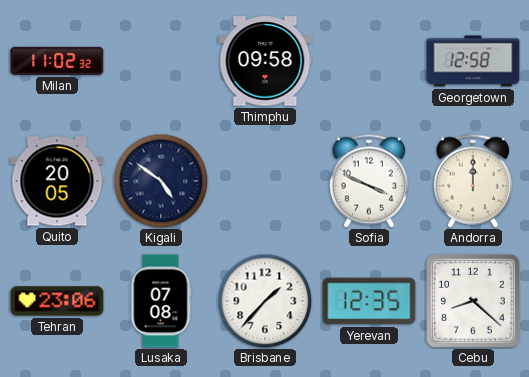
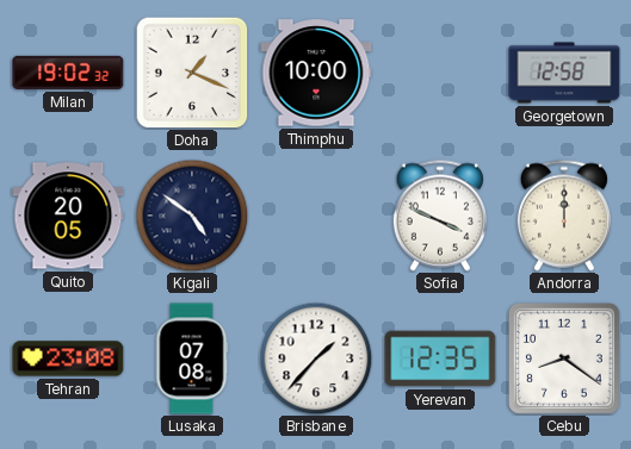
Milan: 11:02 -> 19:02 (68, 73)
Doha: none -> 1:19 (192, 73)
Thimphu: 09:58 -> 10:00 (316, 73)
Tehran: 23:06 -> 23:08 (68, 358)
Cebu: 8:22 -> 8:21 (564, 358)
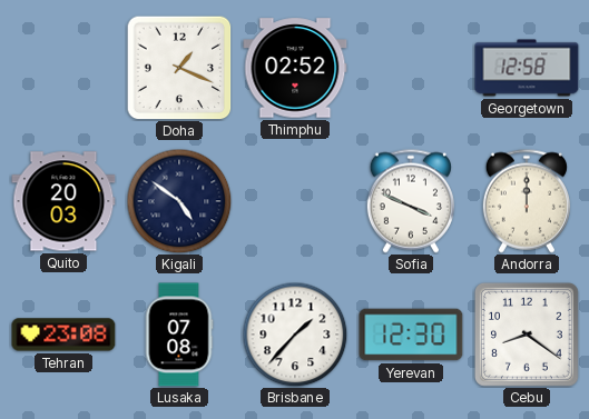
Milan: 19:02 -> none (68, 73)
Thimphu: 10:00 -> 02:52 (295, 68)
Quito: 20:05 -> 20:03 (63, 201)
Yerevan: 12:35 -> 12:30 (411, 335)
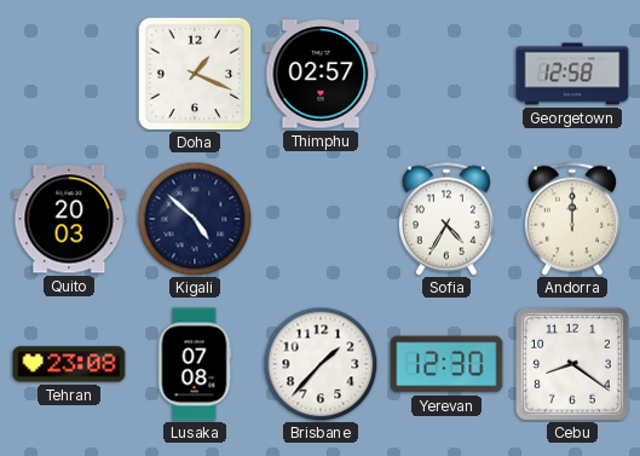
Thimphu: 02:52 -> 02:57 (321, 74)
Kigali: 4:51 -> 4:52 (195, 219)
Sofia: 3:49 -> 4:35 (446, 219)
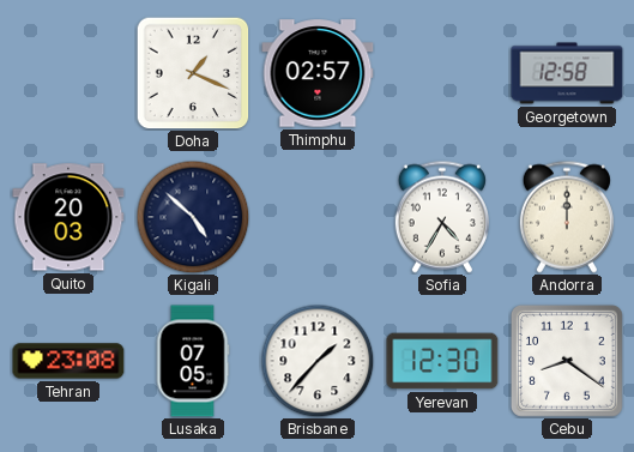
Lusaka: 07:08 -> 07:05 (193, 361)
